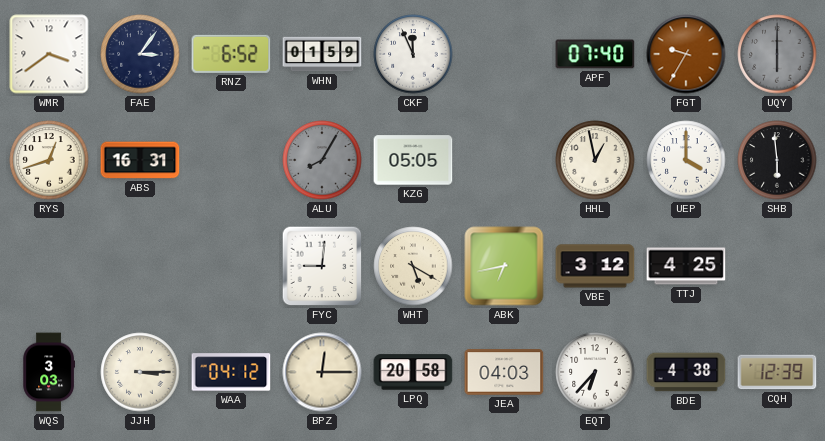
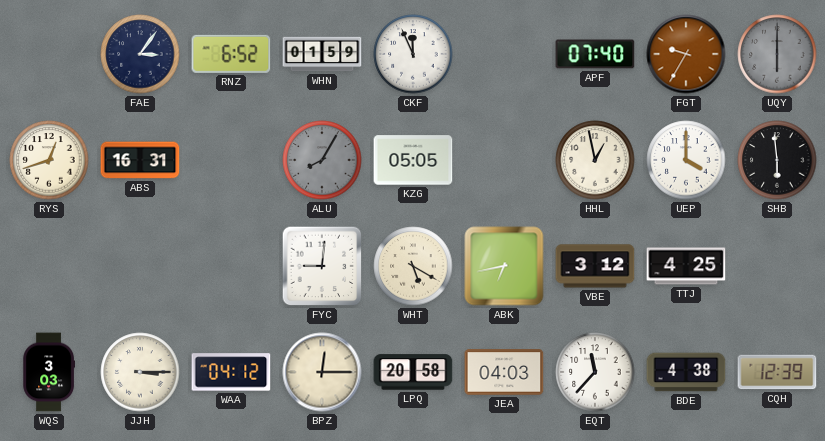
WMR: 3:39 -> none (49, 54)
EQT: 6:37 -> 11:37 (595, 372)
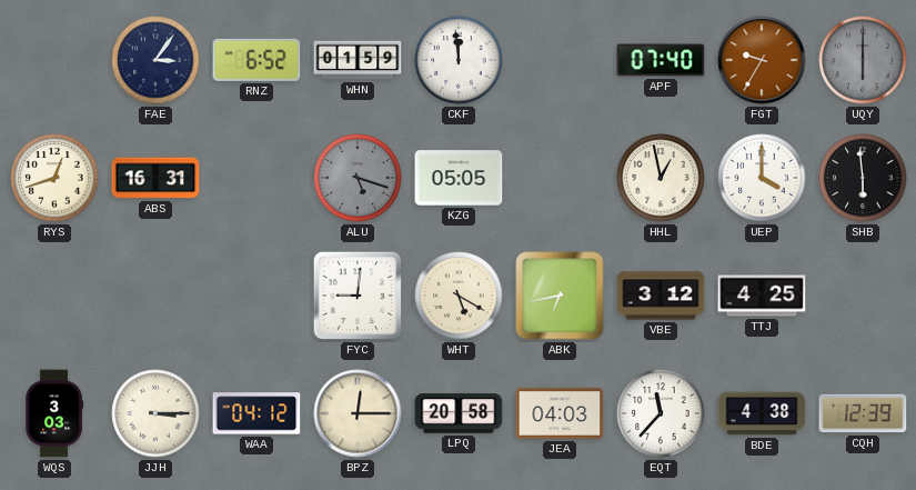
CKF: 11:56 -> 11:59 (459, 60)
ALU: 8:05 -> 5:18 (358, 178)
